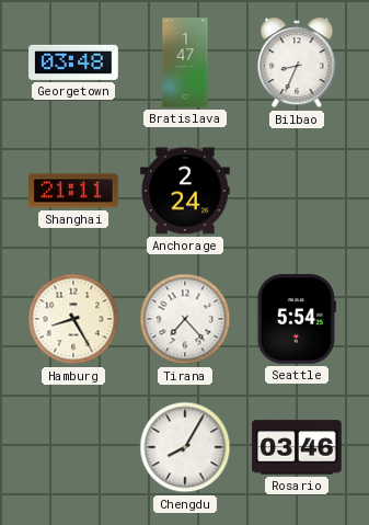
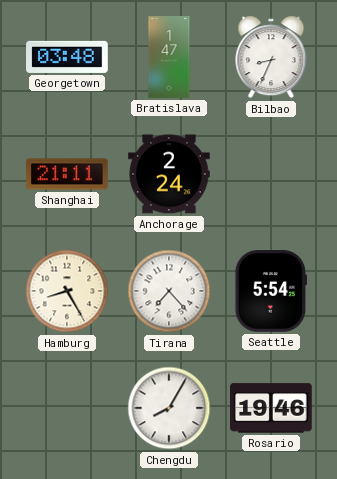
Rosario: 03:46 -> 19:46 (271, 408)
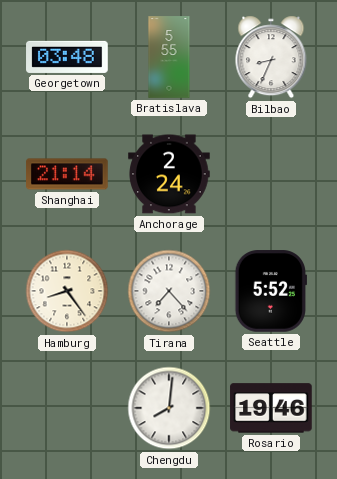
Bratislava: 1:47 -> 5:55 (169, 57)
Shanghai: 21:11 -> 21:14 (67, 174)
Hamburg: 8:25 -> 8:24 (67, 291)
Seattle: 5:54 -> 5:52 (270, 291)
Chengdu: 8:05 -> 8:01 (169, 408)
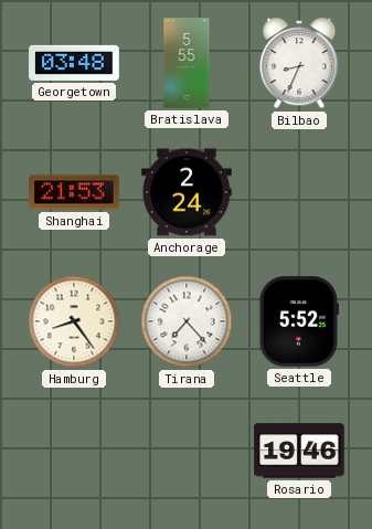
Shanghai: 21:14 -> 21:53 (74, 192)
Chengdu: 8:01 -> none (169, 408)
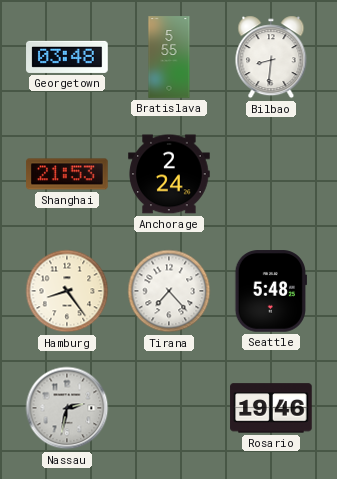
Bilbao: 8:34 -> 8:31 (271, 57)
Seattle: 5:52 -> 5:48 (270, 291)
Nassau: none -> 2:32 (67, 408)
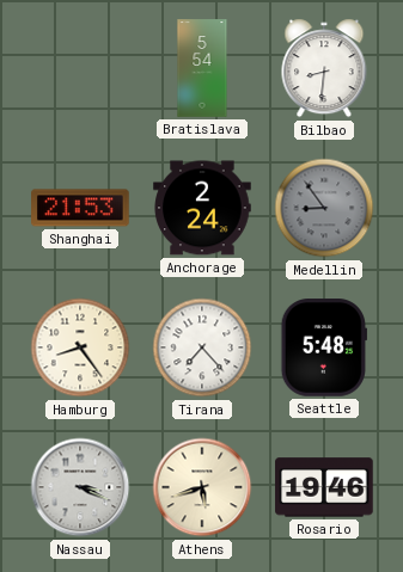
Georgetown: 03:48 -> none (67, 57)
Bratislava: 5:55 -> 5:54 (202, 68)
Medellin: none -> 8:54 (324, 208)
Nassau: 2:32 -> 3:19 (80, 487)
Athens: none -> 5:42 (202, 487)
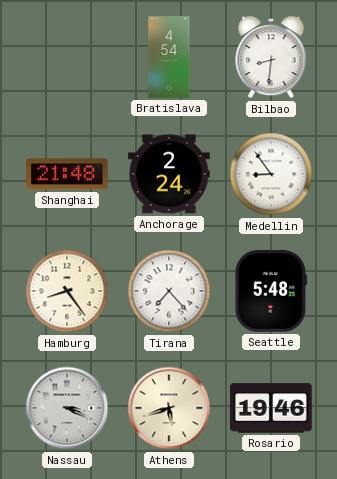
Bratislava: 5:54 -> 4:54 (169, 57)
Shanghai: 21:53 -> 21:48 (67, 174)
Medellin dial: grey -> white (271, 174)
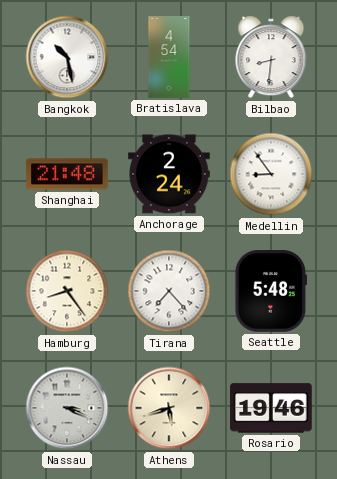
Bangkok: none -> 10:28 (67, 57)
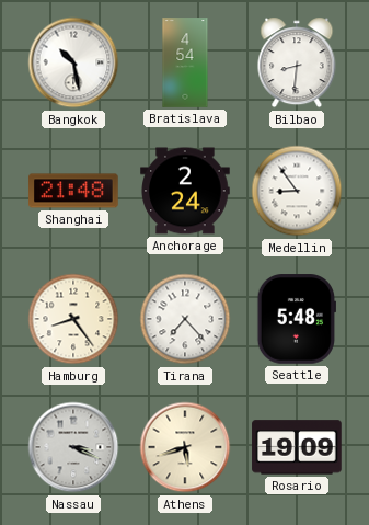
Rosario: 19:46 -> 19:09 (297, 447)
